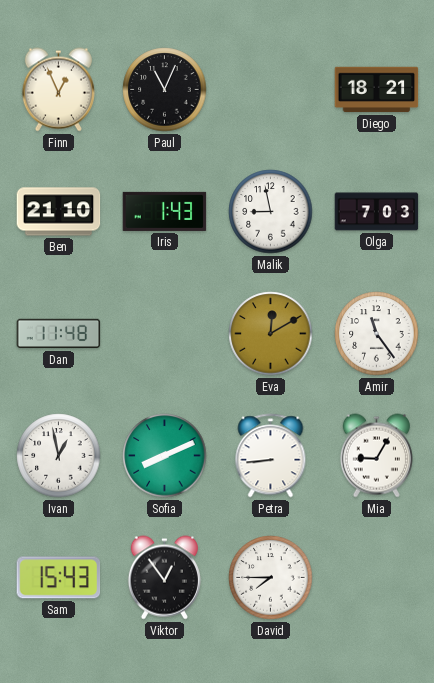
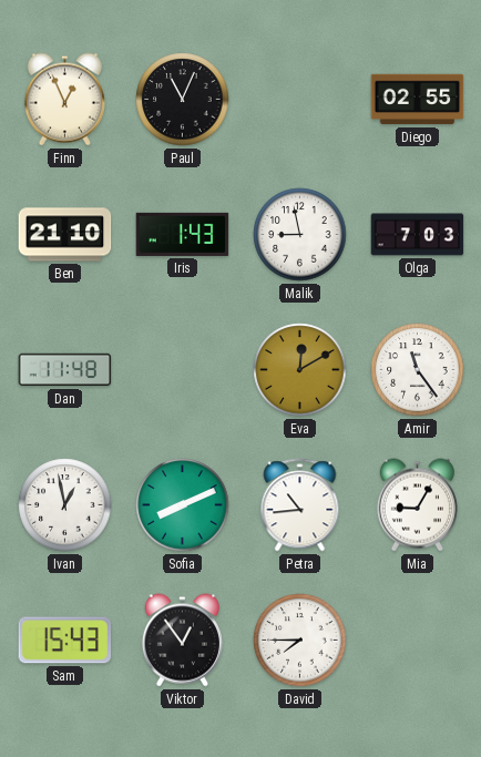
Diego: 18:21 -> 02:55 (418, 100)
Petra: 8:44 -> 10:44 (300, 505)
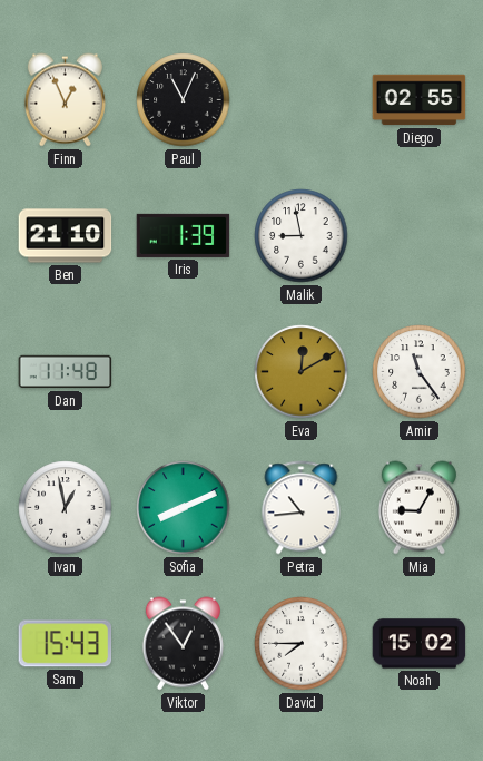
Iris: 1:43 -> 1:39 (184, 235)
Olga: 7:03 -> none (418, 235)
Noah: none -> 15:02 (420, 644)
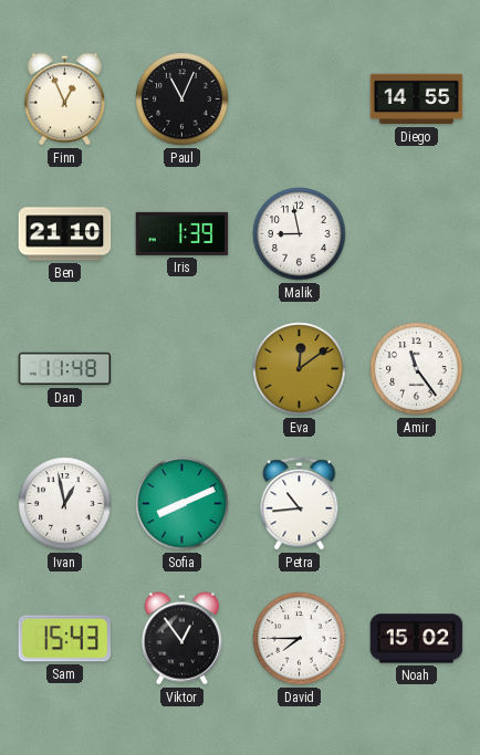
Diego: 02:55 -> 14:55 (417, 99)
Eva: 12:10 -> 12:09 (300, 369)
Mia: 9:05 -> none (418, 508)
